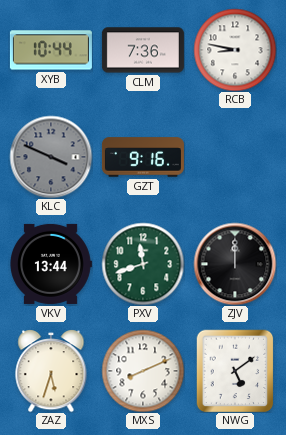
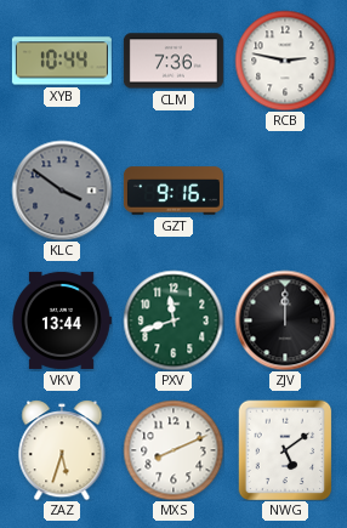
RCB: 8:47 -> 2:47 (285, 61)
KLC: 3:49 -> 3:51 (62, 191)
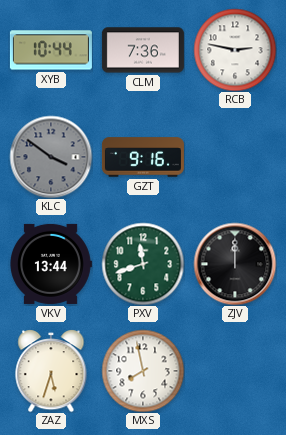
MXS: 8:11 -> 7:58 (143, 371)
NWG: 5:09 -> none (285, 450)
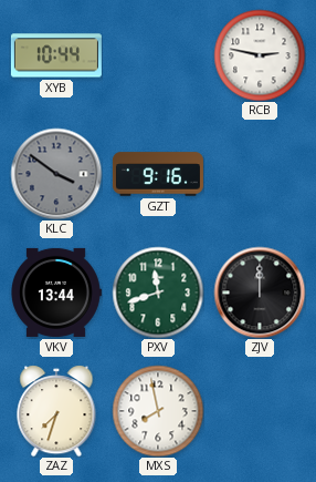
CLM: 7:36 -> none (143, 50)
ZAZ: 5:33 -> 7:33 (56, 411)
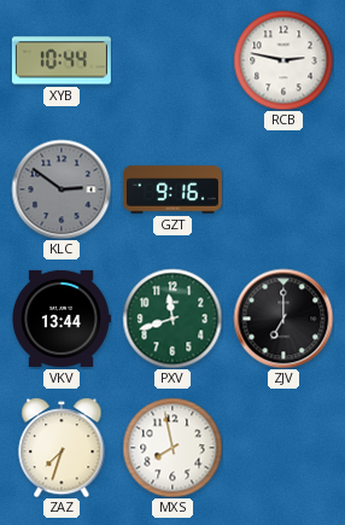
KLC: 3:51 -> 2:51 (62, 189)
ZJV: 12:00 -> 7:00 (283, 319)
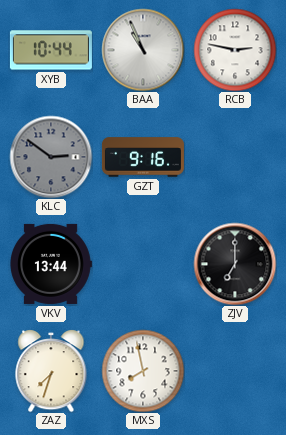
BAA: none -> 10:56 (143, 50)
PXV: 11:42 -> none (172, 319)
